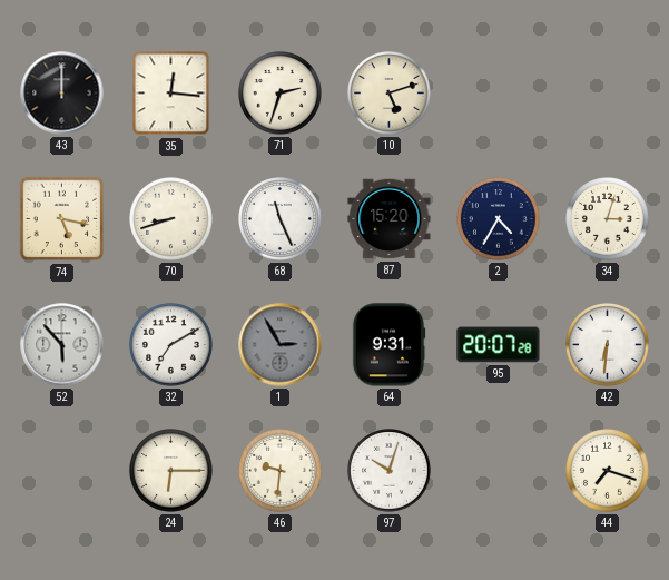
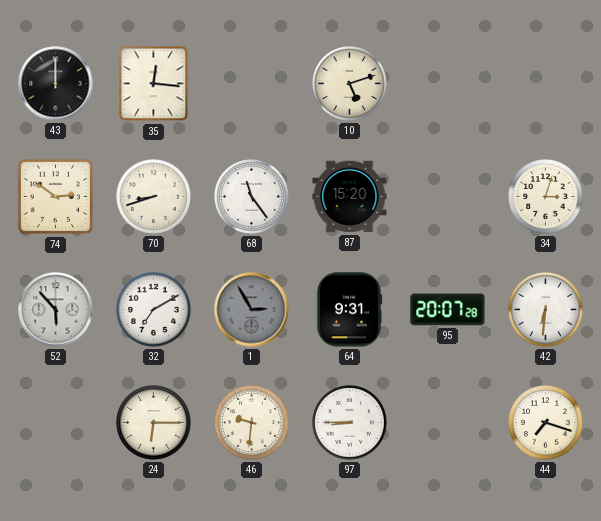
71: 2:33 -> none (281, 94)
74: 5:17 -> 2:51 (56, 197)
68: 11:26 -> 11:24 (252, 197)
2: 4:35 -> none (499, 219)
97: 10:03 -> 8:45 (350, 423)
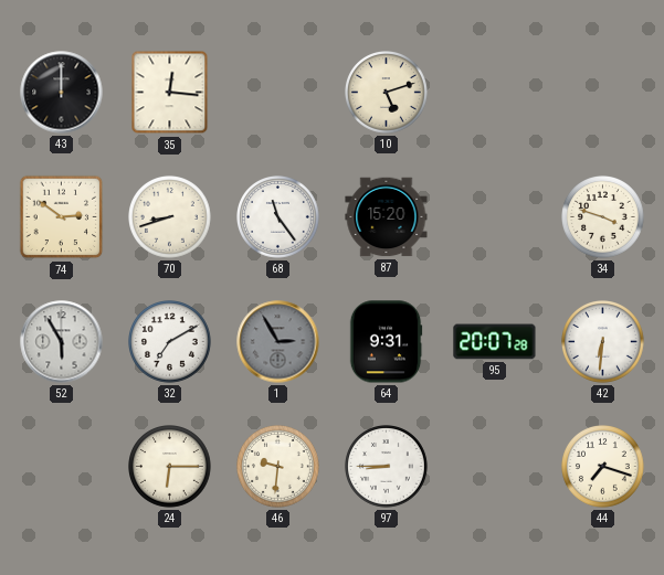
34: 3:03 -> 3:48 (603, 217)
52: 5:53 -> 5:55 (62, 342)
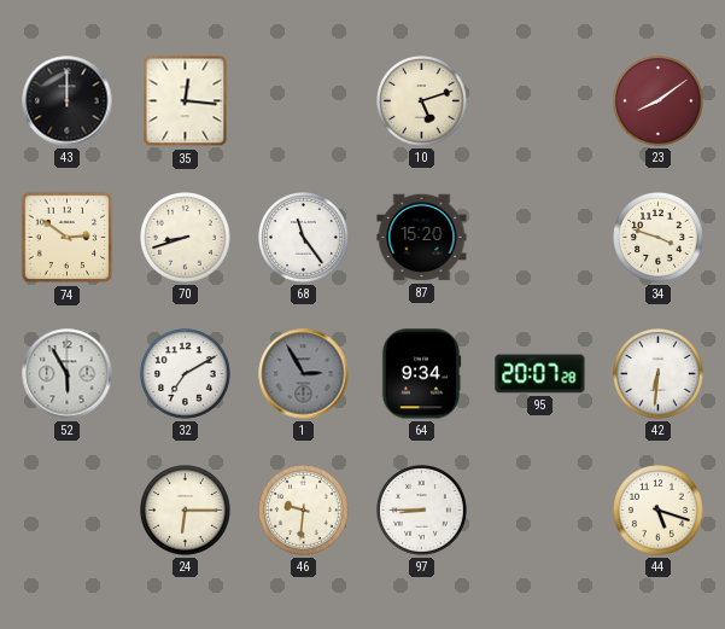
23: none -> 8:09 (659, 101)
64: 9:31 -> 9:34 (421, 374)
44: 7:18 -> 5:18 (659, 511)
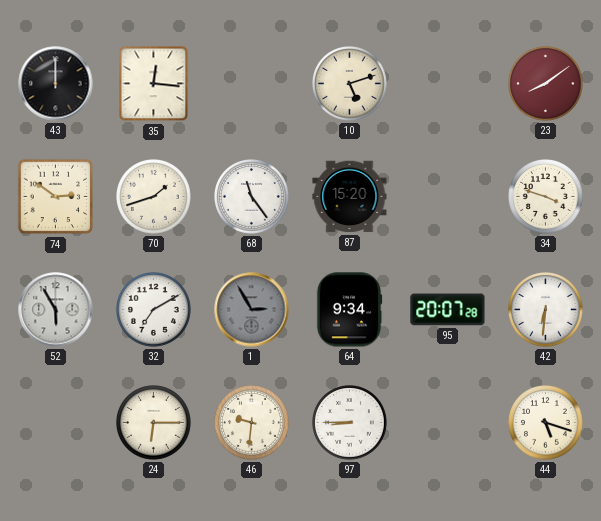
70: 8:42 -> 1:42 (154, 197)
